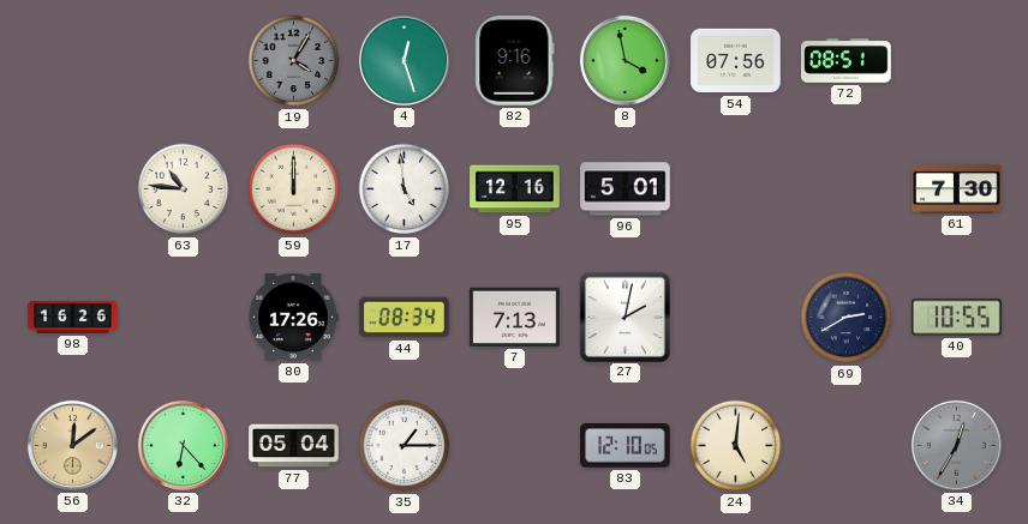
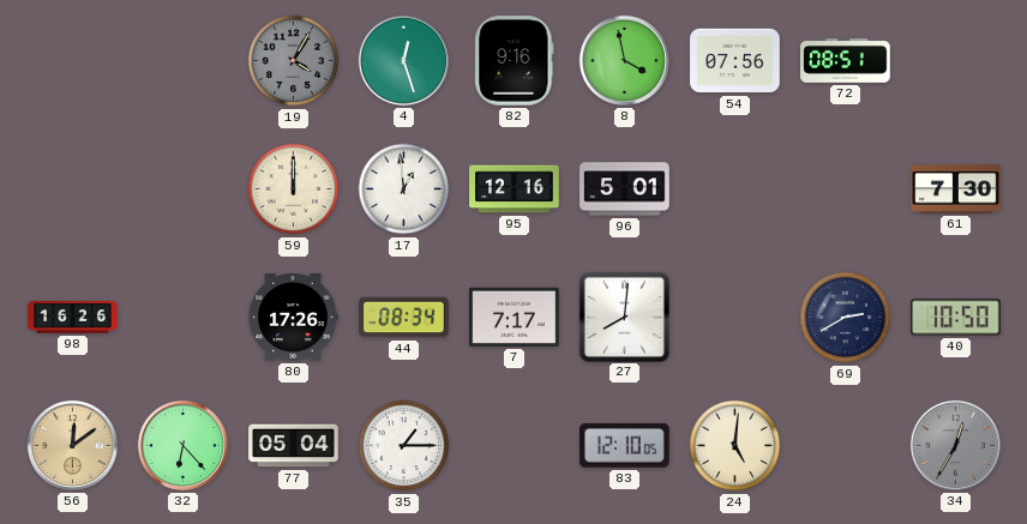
63: 10:46 -> none (184, 189)
17: 4:59 -> 12:59 (404, 189)
7: 7:13 -> 7:17 (515, 317)
27: 2:02 -> 8:01 (624, 317)
40: 10:55 -> 10:50 (956, 318)
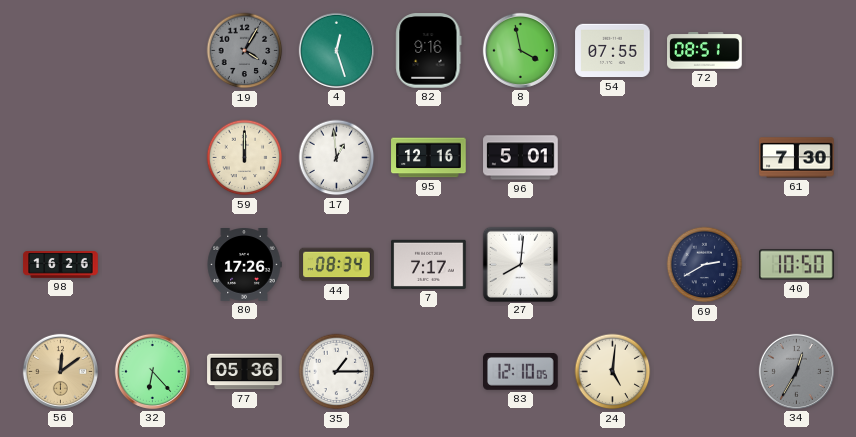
54: 07:56 -> 07:55 (613, 51)
77: 05:04 -> 05:36 (245, 372)
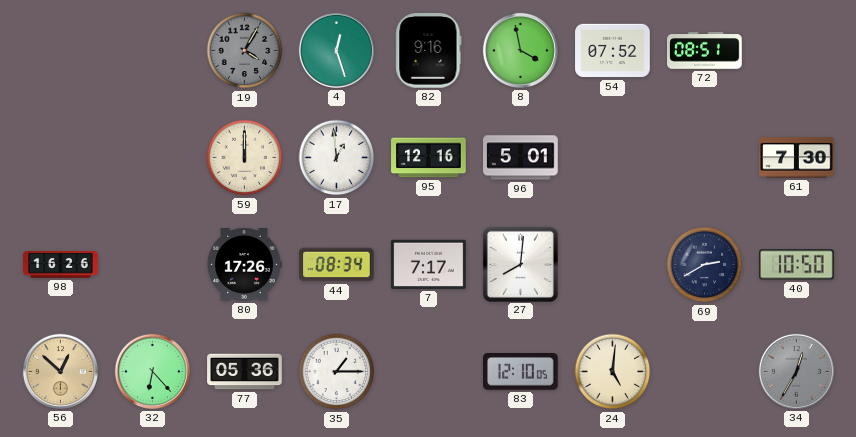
54: 07:55 -> 07:52 (613, 51)
56: 12:09 -> 12:52 (60, 371)
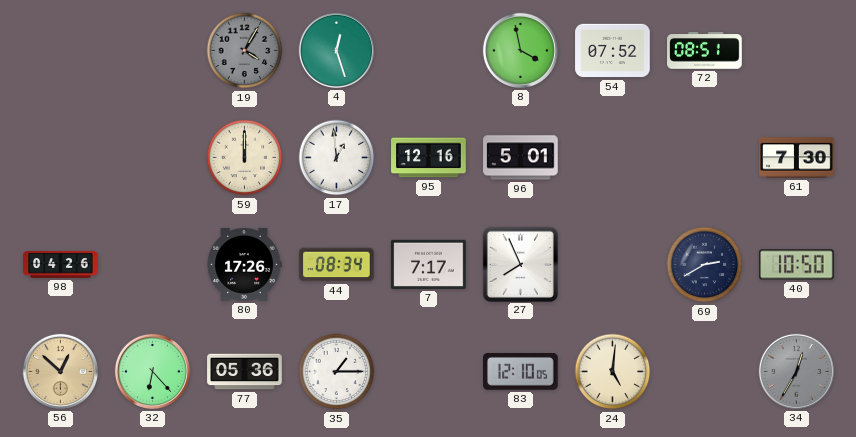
82: 9:16 -> none (429, 51)
98: 16:26 -> 04:26 (61, 265)
27: 8:01 -> 7:56 (520, 264)
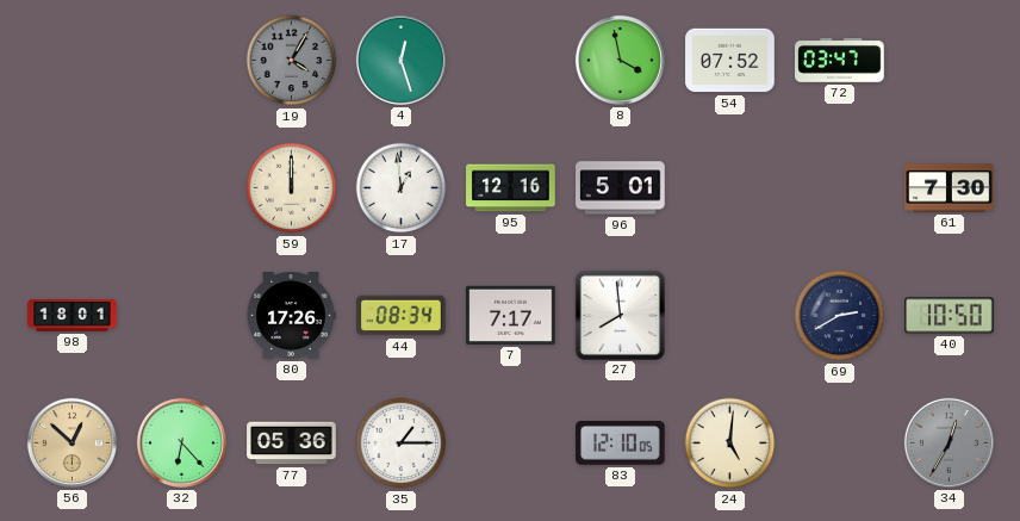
72: 08:51 -> 03:47 (840, 61)
98: 04:26 -> 18:01 (73, 316)
27: 7:56 -> 7:59 (620, 315)
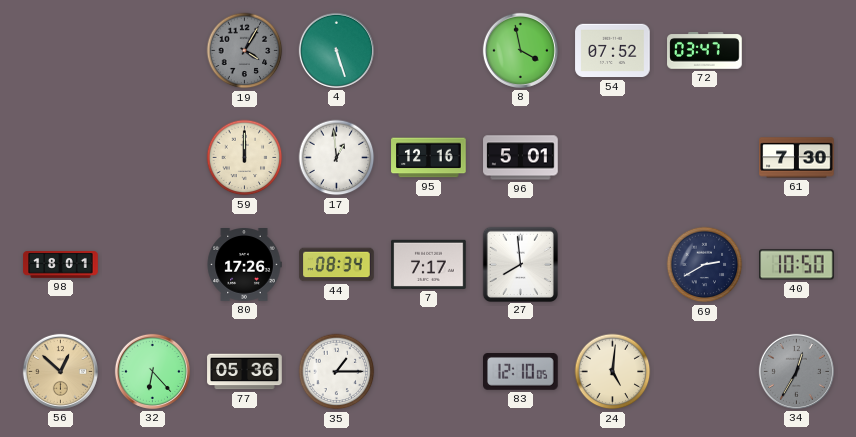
4: 12:27 -> 5:27 (336, 50)
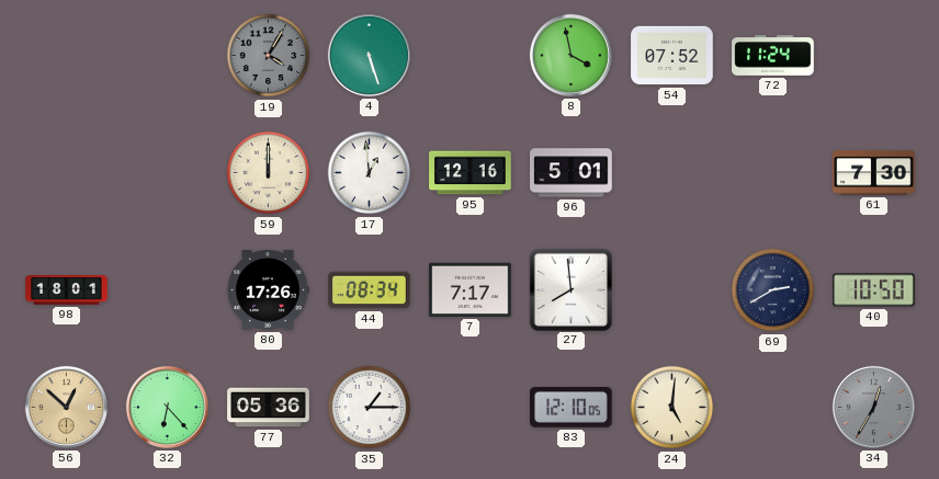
72: 03:47 -> 11:24 (773, 56)
